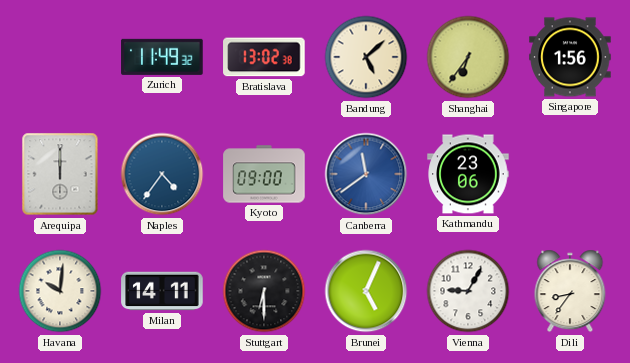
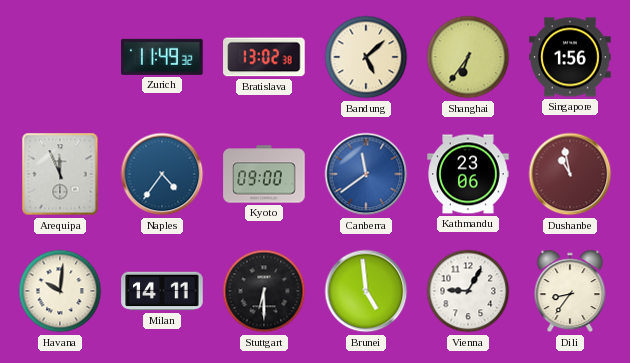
Arequipa: 12:00 -> 11:56 (60, 174)
Dushanbe: none -> 10:58 (570, 174)
Brunei: 5:04 -> 4:59 (366, 291)
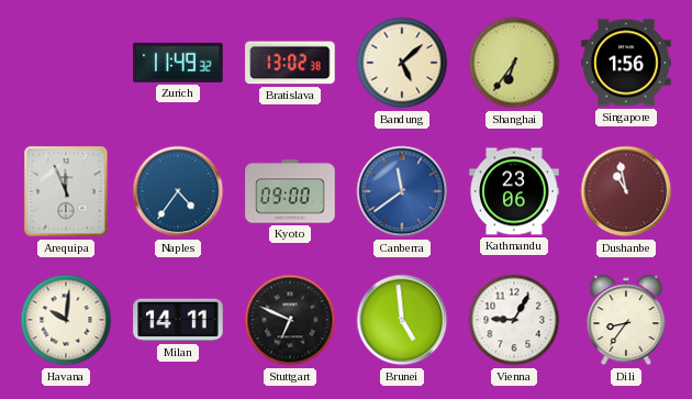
Stuttgart: 6:30 -> 6:49 (290, 320)
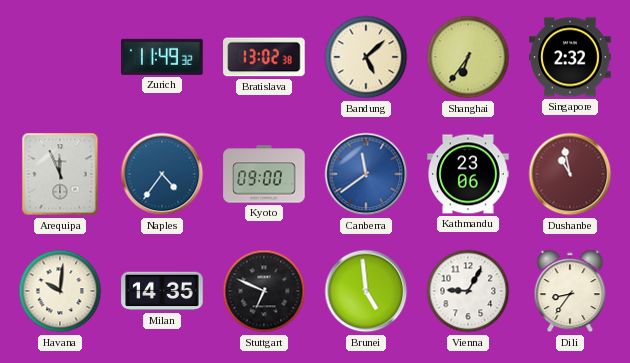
Singapore: 1:56 -> 2:32 (570, 57)
Milan: 14:11 -> 14:35 (162, 291)
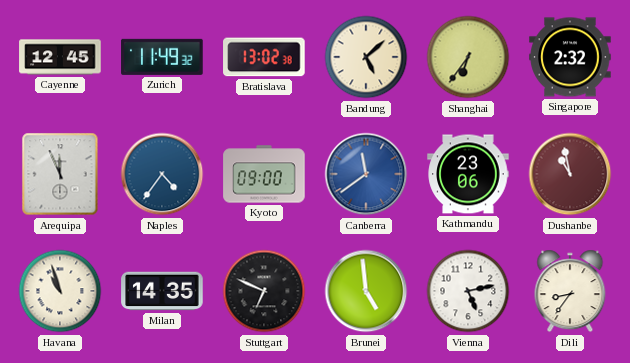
Cayenne: none -> 12:45 (60, 57)
Havana: 10:01 -> 10:57 (60, 291)
Vienna: 9:05 -> 5:13 (468, 291)
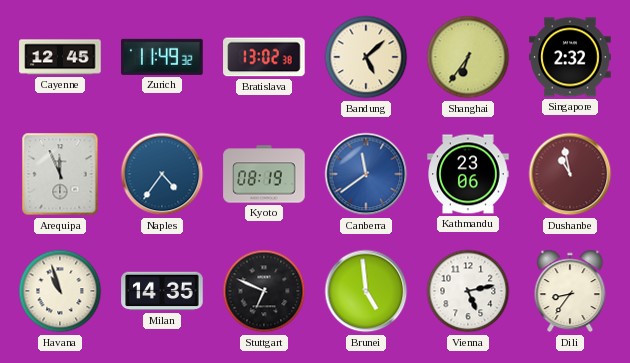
Kyoto: 09:00 -> 08:19 (264, 174)
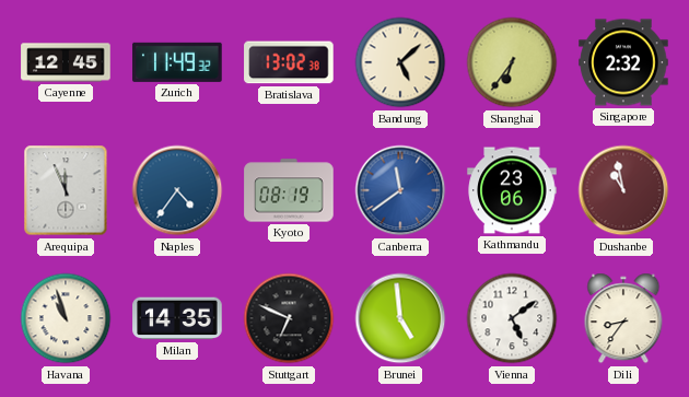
Vienna: 5:13 -> 5:09 (512, 318)
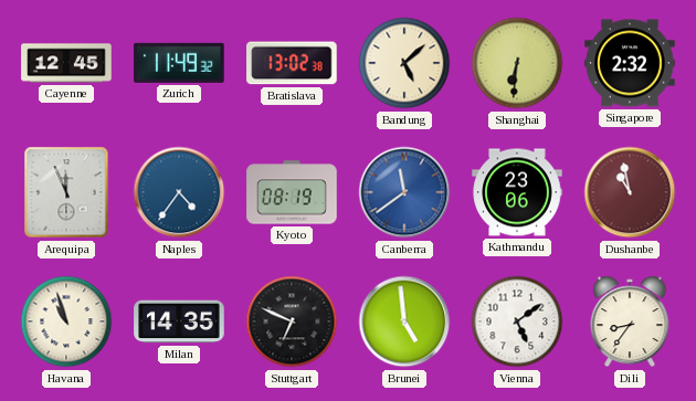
Shanghai: 6:36 -> 6:31 (517, 63)
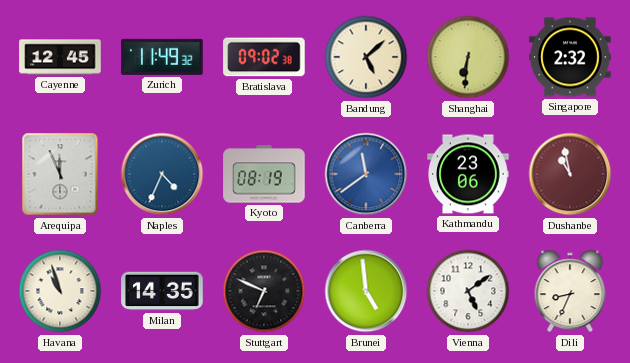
Bratislava: 13:02 -> 09:02 (264, 57)
Naples: 4:36 -> 4:34 (162, 174)
Dili: 8:36 -> 8:34 (570, 291)
